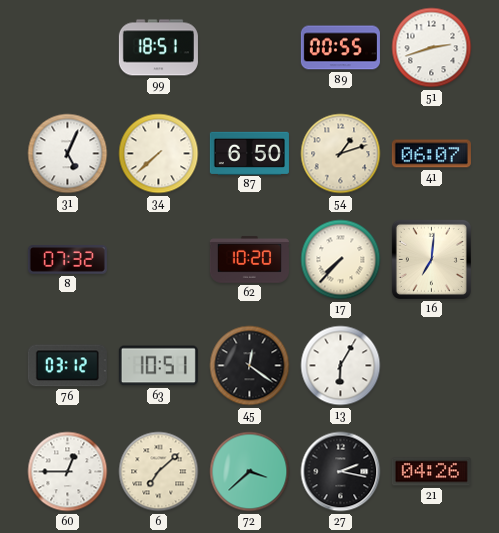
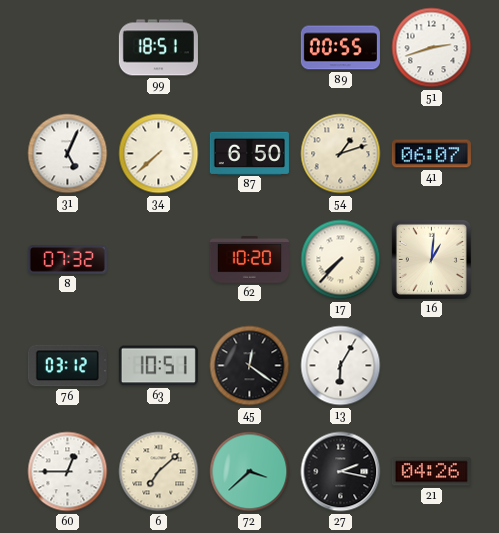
16: 7:01 -> 1:01 (431, 259)
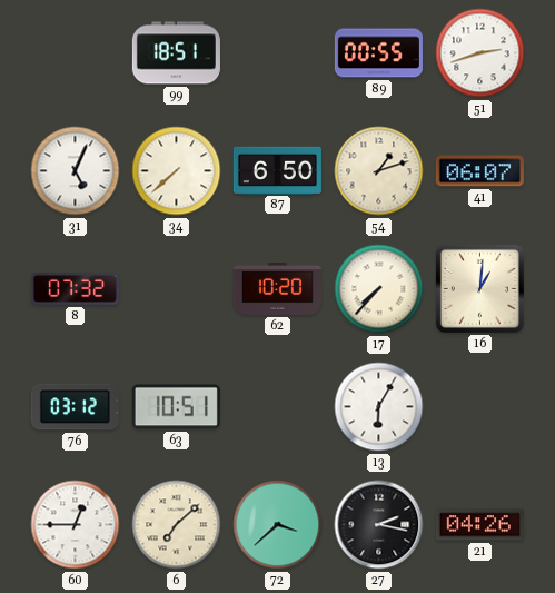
45: 12:21 -> none (250, 366)
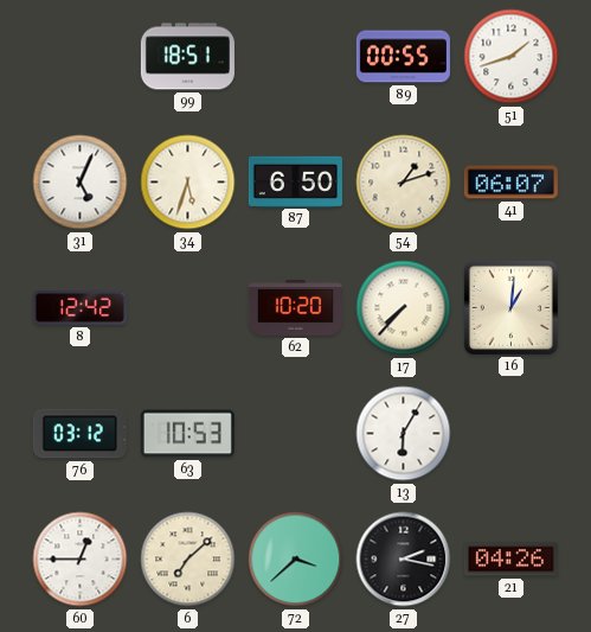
51: 2:42 -> 1:42 (512, 57)
34: 7:38 -> 5:33 (188, 183)
8: 07:32 -> 12:42 (79, 308)
63: 10:51 -> 10:53 (187, 434)
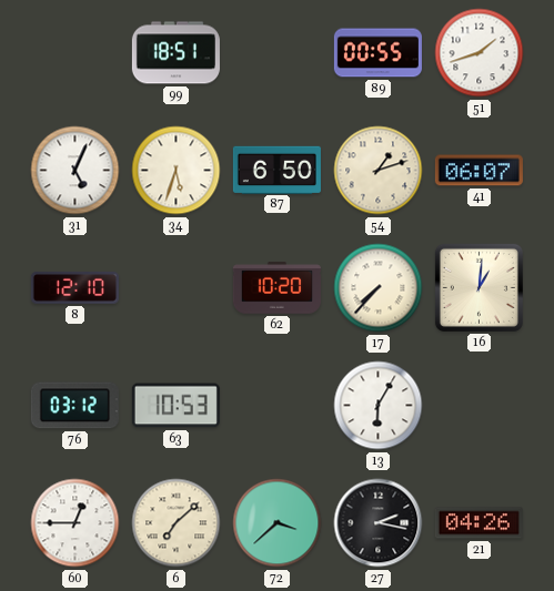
8: 12:42 -> 12:10 (74, 288)
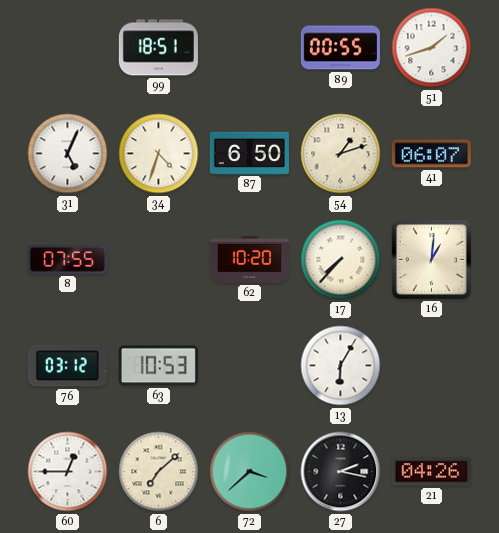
34: 5:33 -> 4:33 (159, 154)
8: 12:10 -> 07:55 (67, 260)
